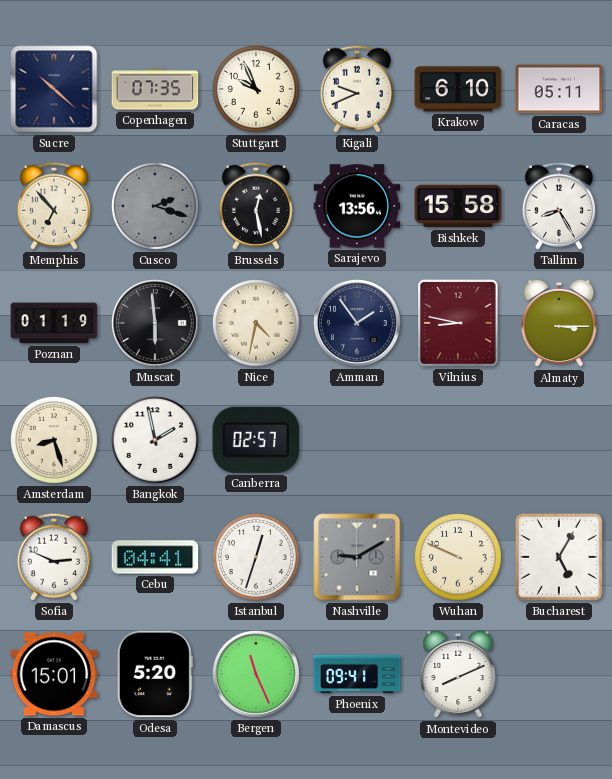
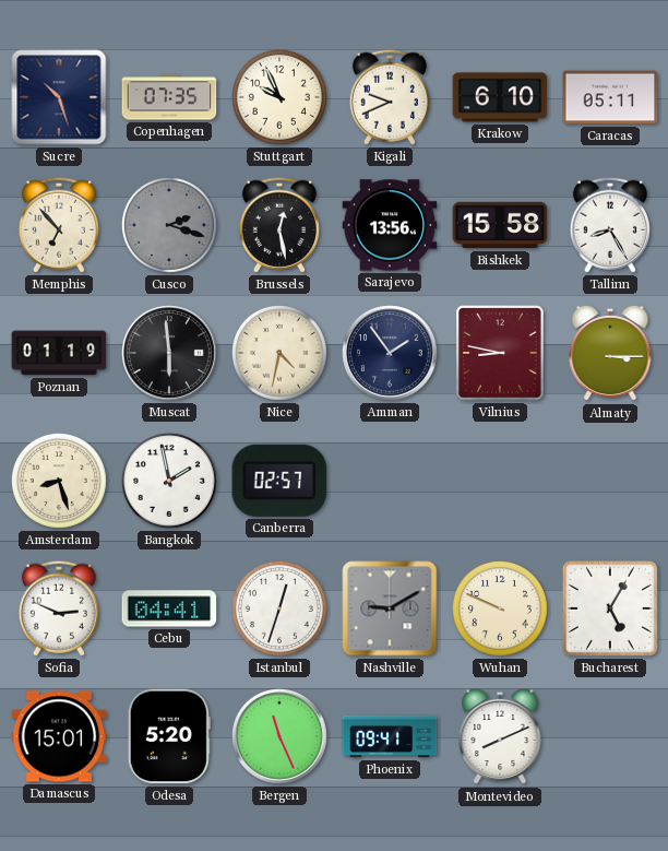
Sucre: 10:22 -> 10:27 (59, 97)
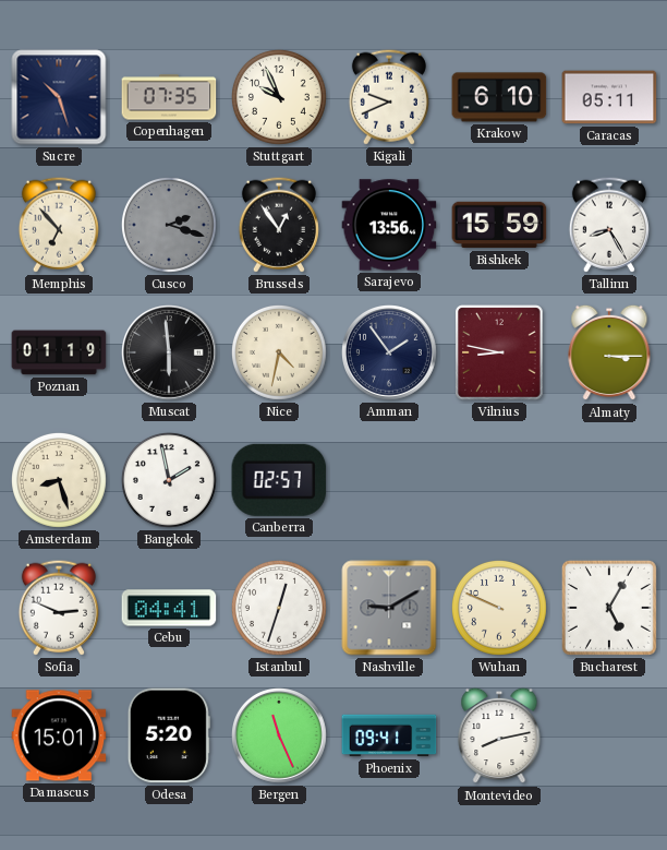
Brussels: 12:28 -> 12:54 (279, 225)
Bishkek: 15:58 -> 15:59 (499, 225)
Montevideo: 8:11 -> 8:13 (499, 735)
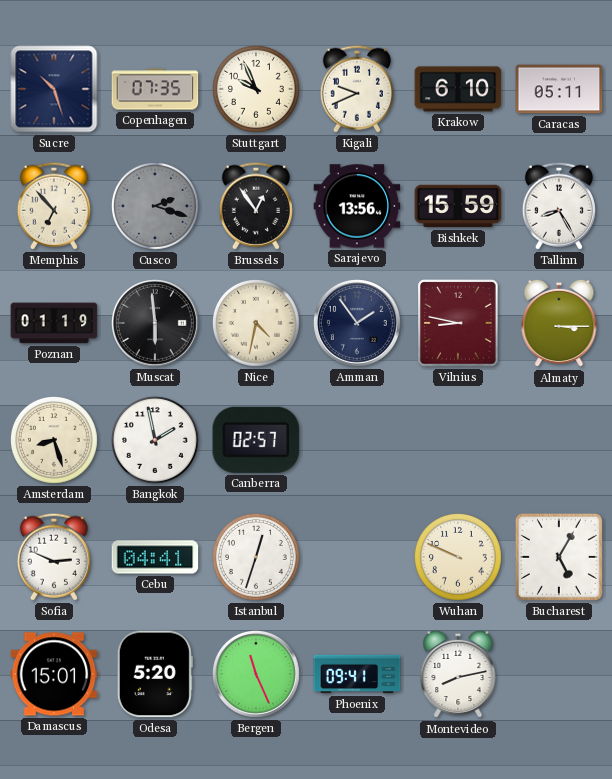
Nashville: 9:10 -> none (389, 608)
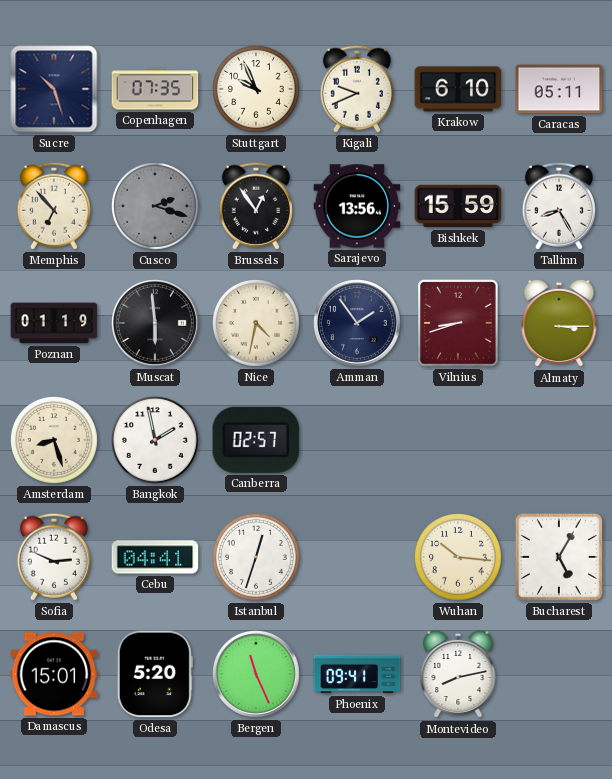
Vilnius: 8:47 -> 8:42 (458, 323)
Wuhan: 9:49 -> 10:16 (458, 557)
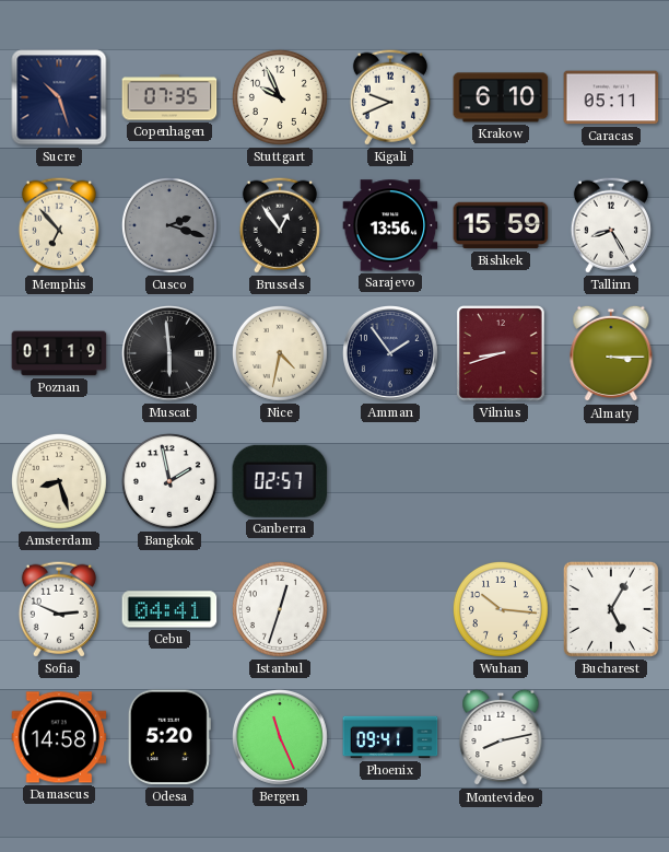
Damascus: 15:01 -> 14:58 (59, 737)
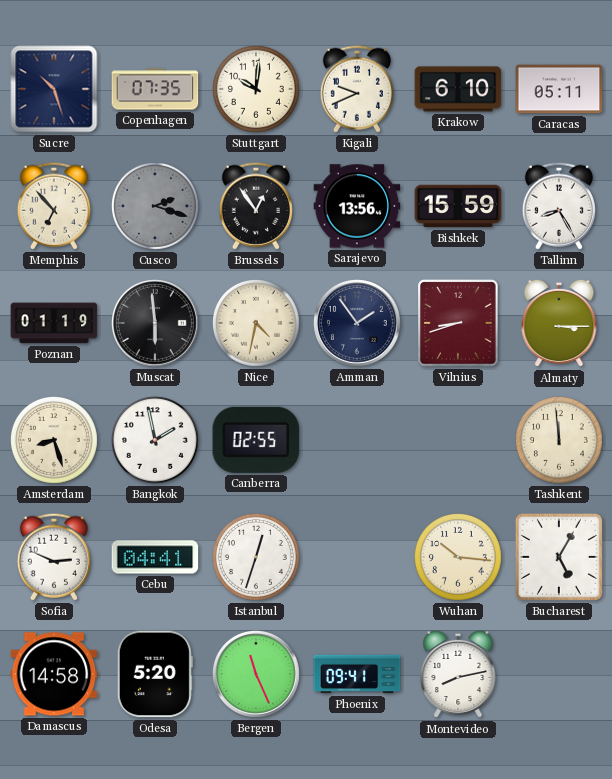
Stuttgart: 9:56 -> 10:01 (256, 89)
Canberra: 02:57 -> 02:55 (256, 440)
Tashkent: none -> 11:59 (559, 440)
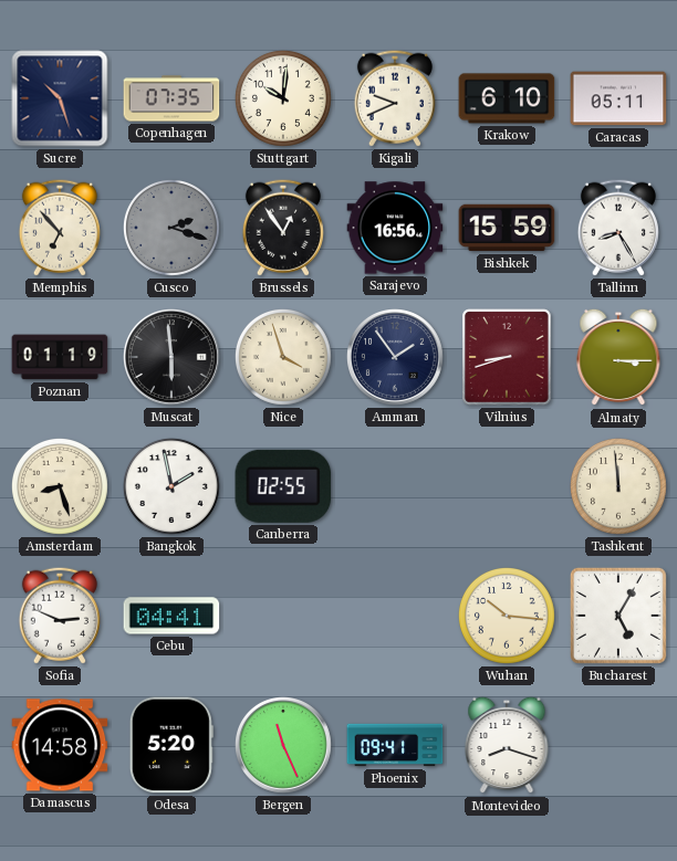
Sarajevo: 13:56 -> 16:56 (395, 228)
Nice: 4:32 -> 3:57 (283, 357)
Istanbul: 12:33 -> none (256, 557)
Montevideo: 8:13 -> 8:18 (507, 745)
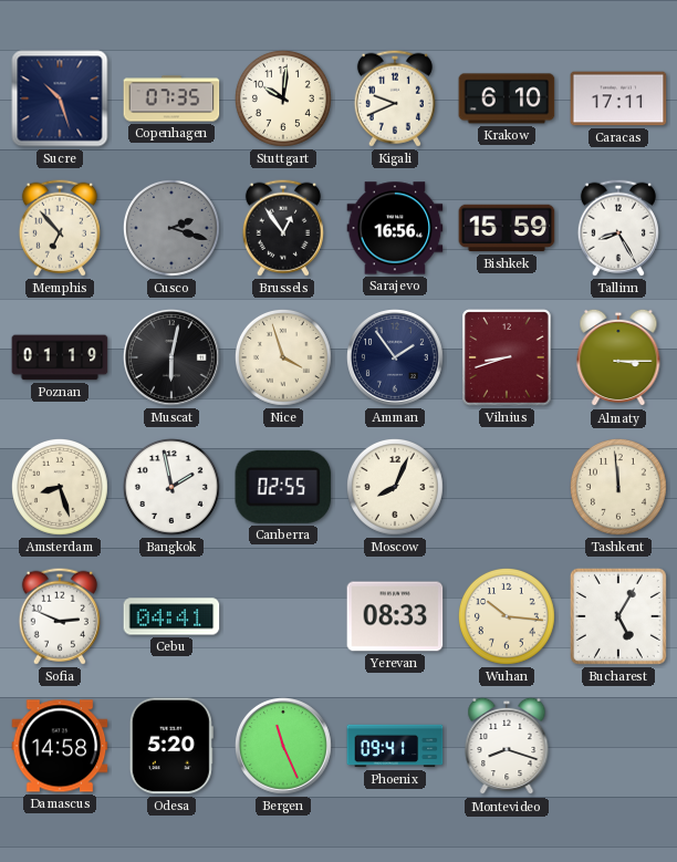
Caracas: 05:11 -> 17:11 (618, 98)
Muscat: 5:59 -> 6:02 (173, 359)
Moscow: none -> 8:04 (395, 487)
Yerevan: none -> 08:33 (395, 616)
